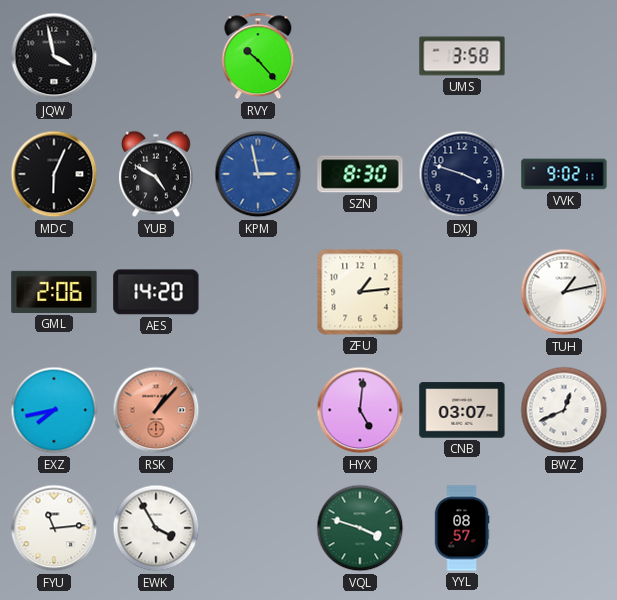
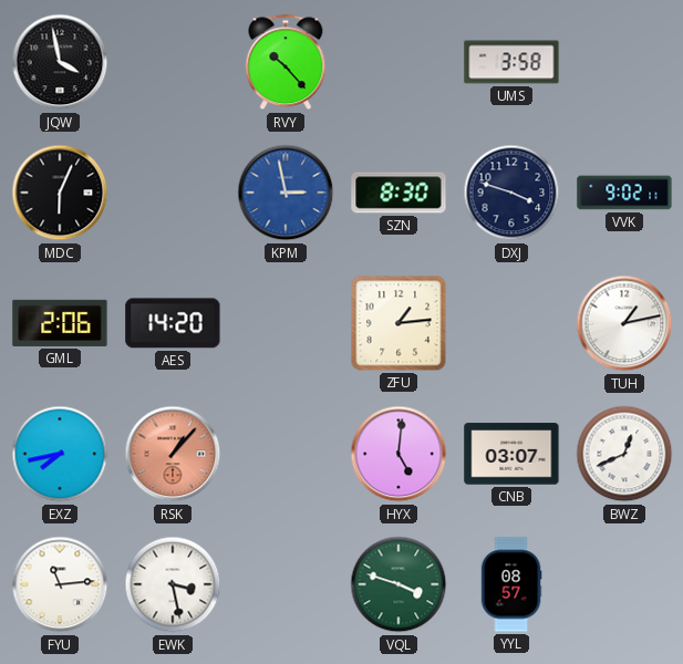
YUB: 4:50 -> none (156, 174)
EWK: 3:55 -> 3:28 (173, 584)
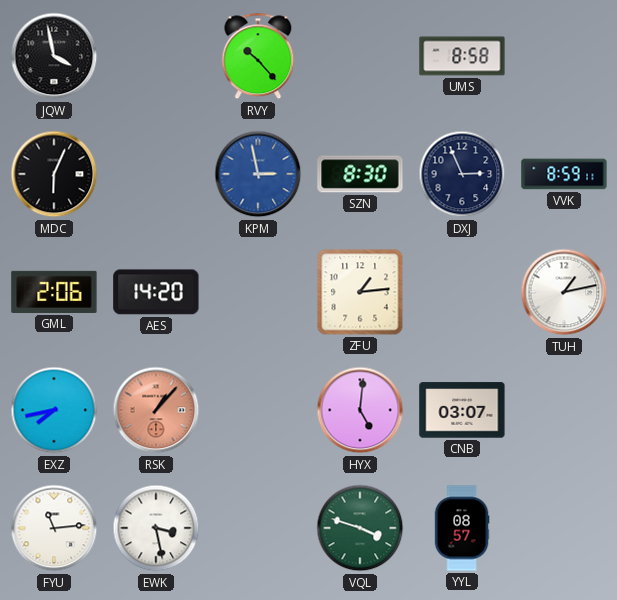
UMS: 3:58 -> 8:58 (462, 56)
DXJ: 3:48 -> 2:56 (462, 174)
VVK: 9:02 -> 8:59 (564, 174)
BWZ: 12:41 -> none (624, 454)
